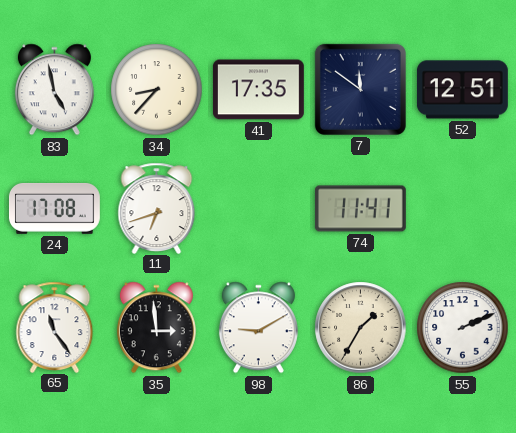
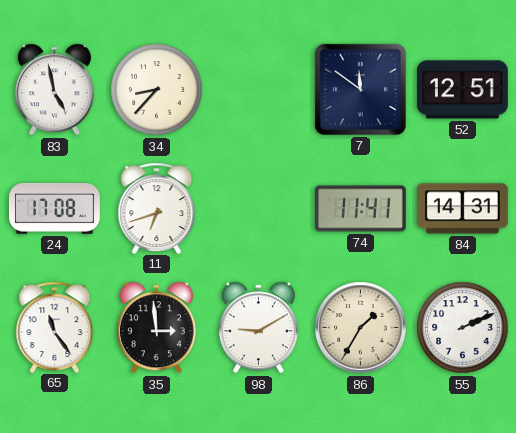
41: 17:35 -> none (258, 90)
84: none -> 14:31 (462, 209)
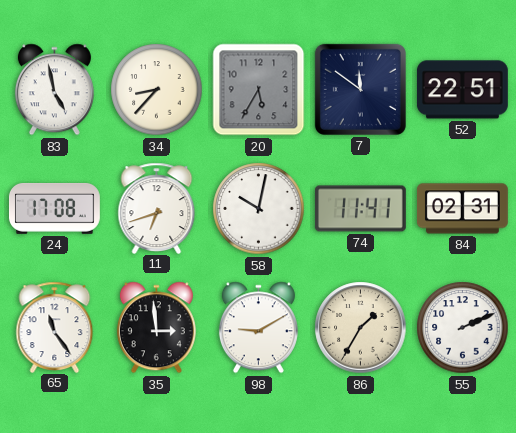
20: none -> 5:35 (259, 90)
52: 12:51 -> 22:51 (462, 90)
58: none -> 10:02 (259, 209)
84: 14:31 -> 02:31 (462, 209)
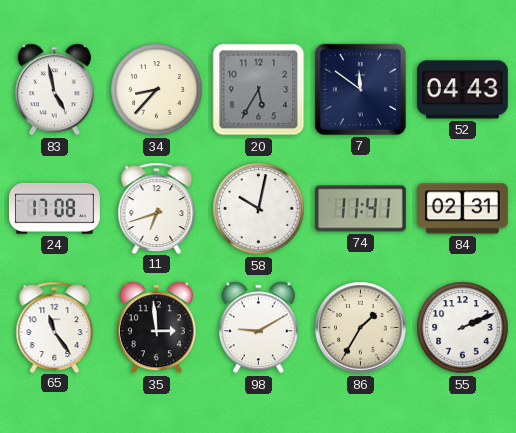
52: 22:51 -> 04:43 (462, 90)
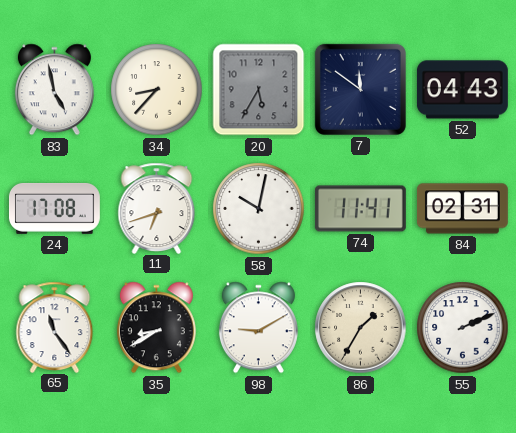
35: 2:59 -> 8:40 (156, 328)
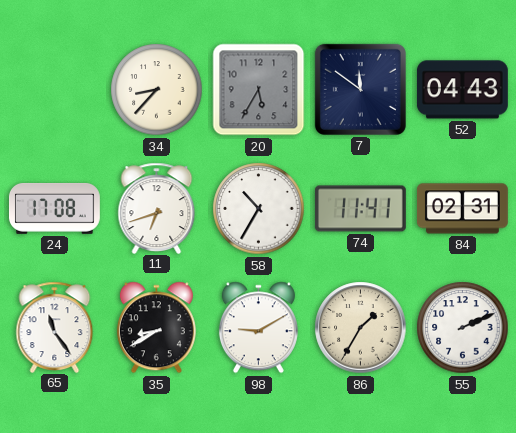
83: 4:58 -> none (54, 90)
58: 10:02 -> 10:35 (259, 209)
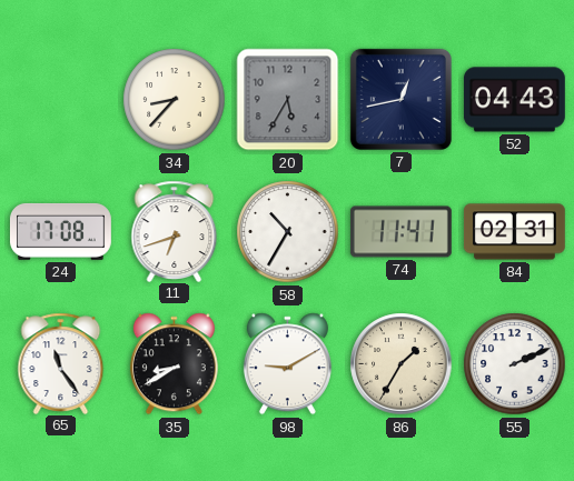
7: 11:51 -> 12:43 (400, 99)
